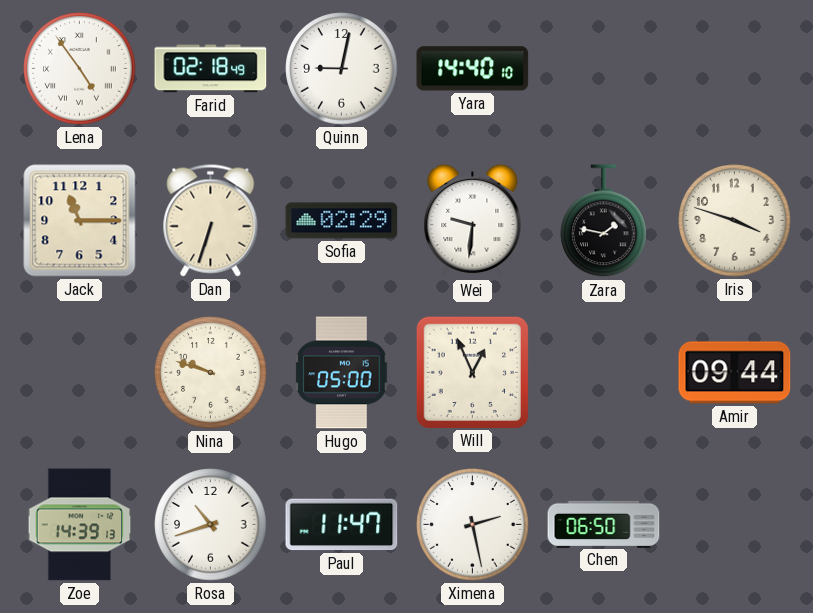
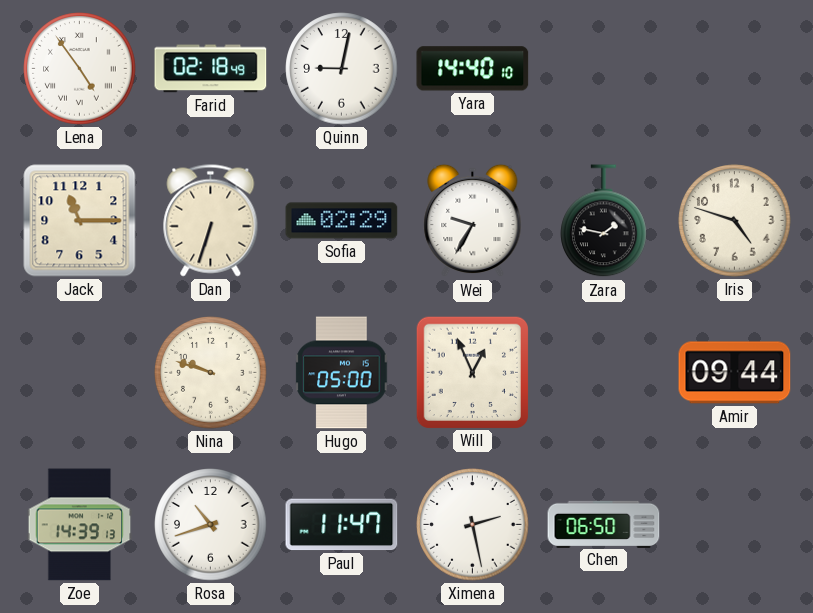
Wei: 9:31 -> 9:35 (473, 221)
Iris: 3:48 -> 4:48 (735, 221)
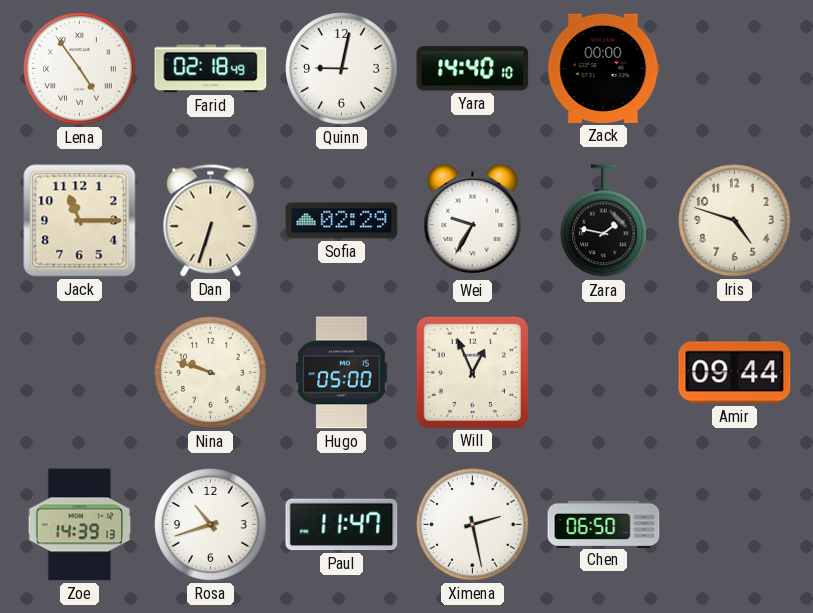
Zack: none -> 00:00 (604, 68)
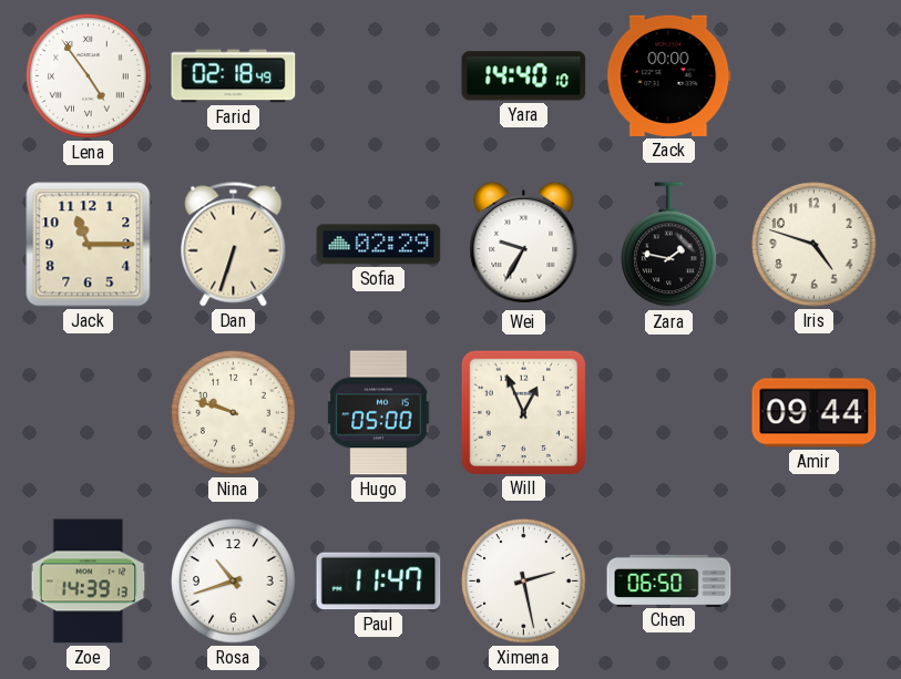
Quinn: 9:02 -> none (342, 69)
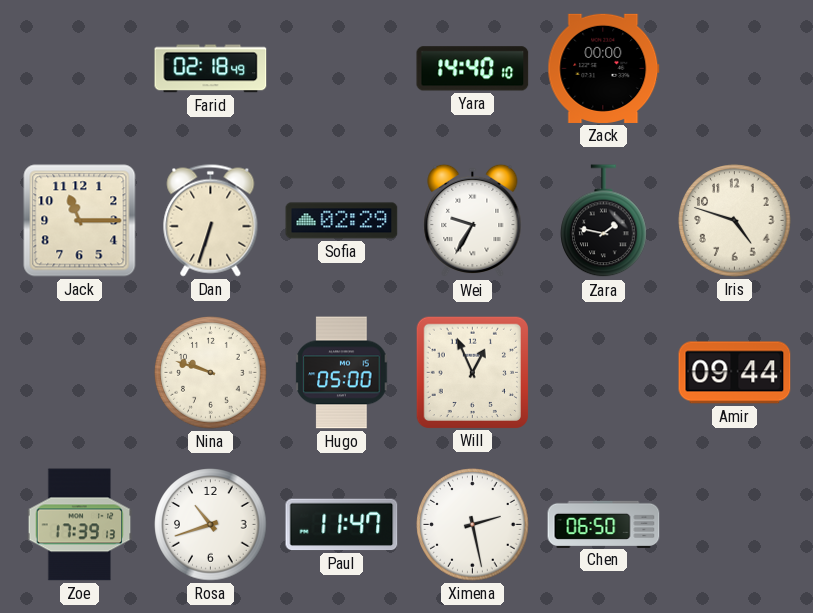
Lena: 4:54 -> none (89, 76)
Zoe: 14:39 -> 17:39 (80, 525)
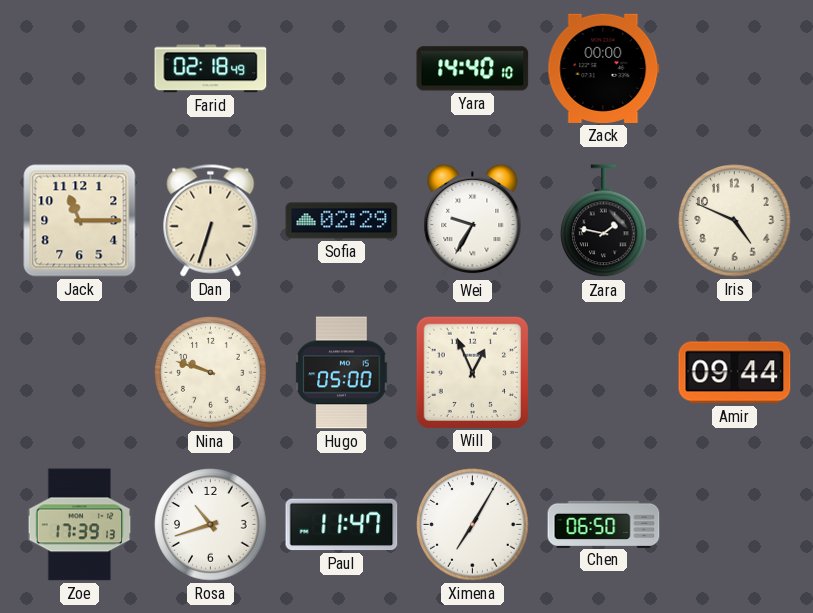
Iris: 4:48 -> 4:49 (735, 221)
Ximena: 2:28 -> 7:05 (473, 525)
